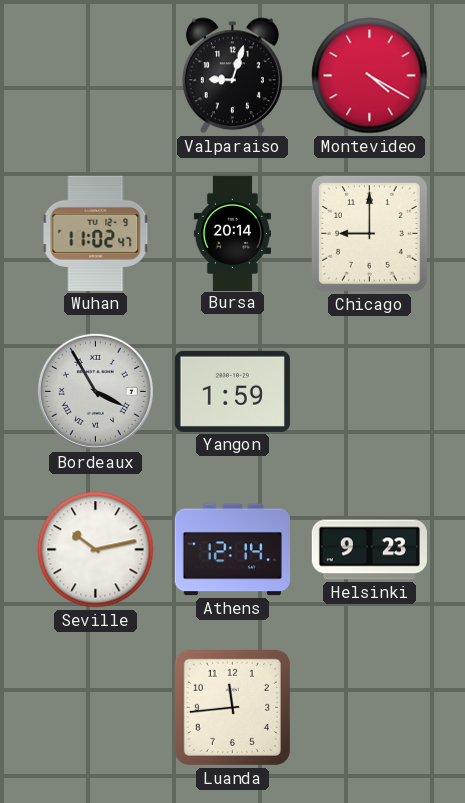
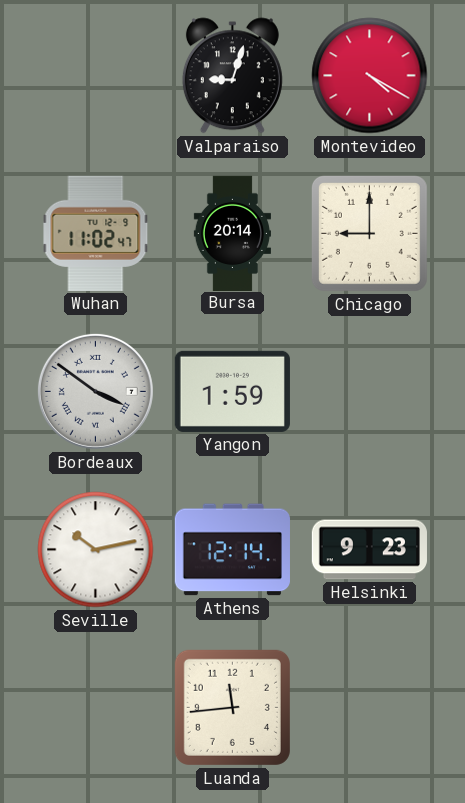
Bordeaux: 3:55 -> 3:51 (95, 391)
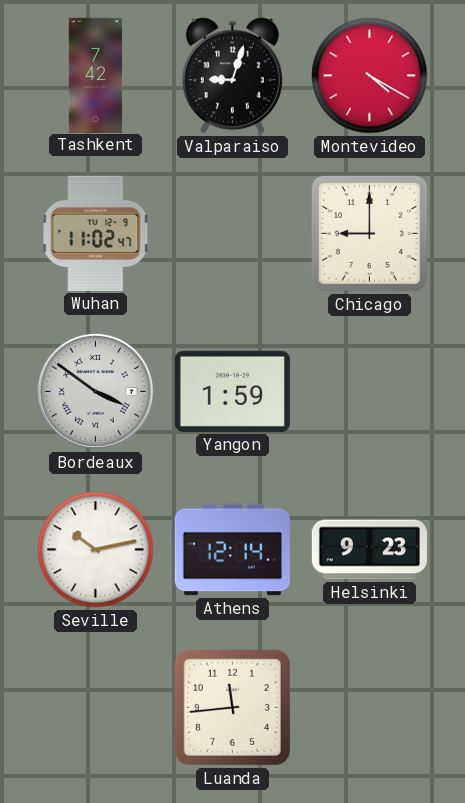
Tashkent: none -> 7:42 (96, 75)
Bursa: 20:14 -> none (232, 233)
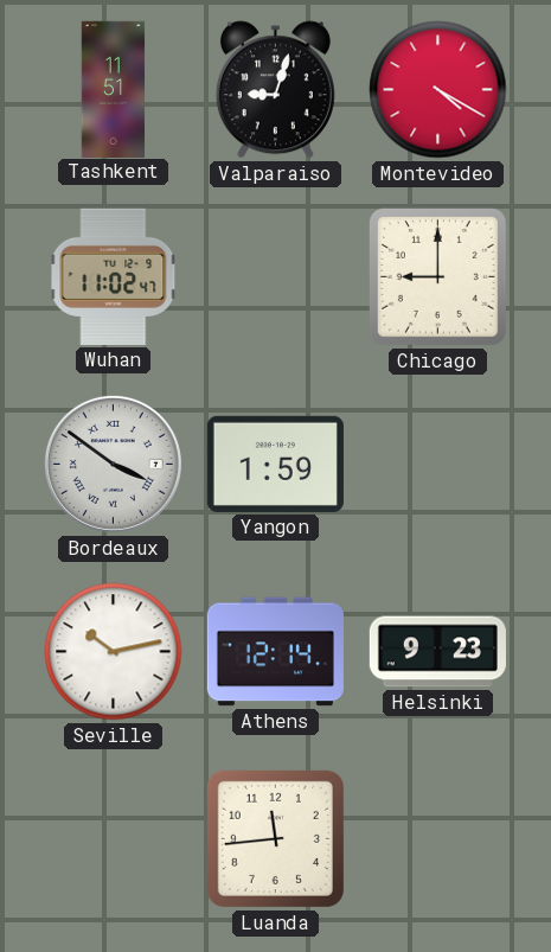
Tashkent: 7:42 -> 11:51 (114, 89)
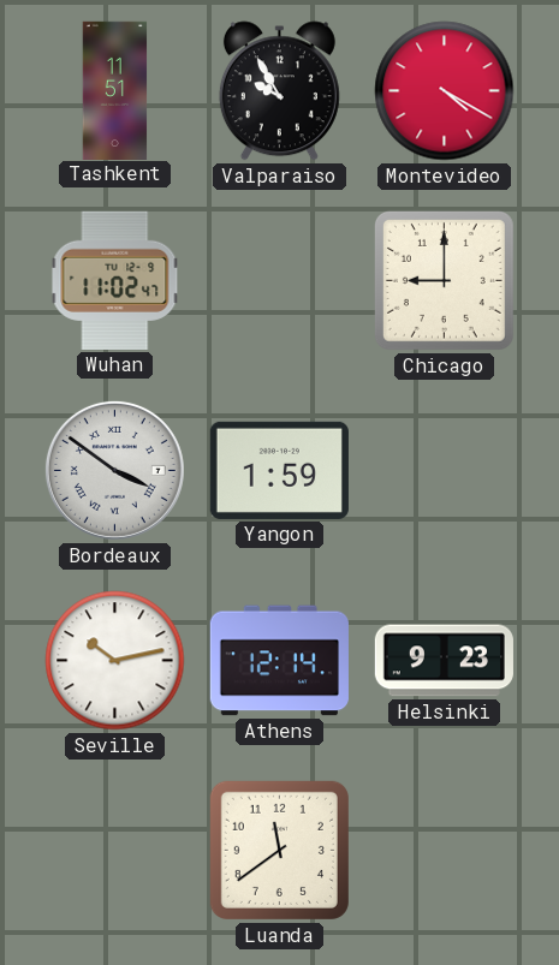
Valparaiso: 9:03 -> 9:55 (279, 91)
Luanda: 11:44 -> 11:39 (279, 850)
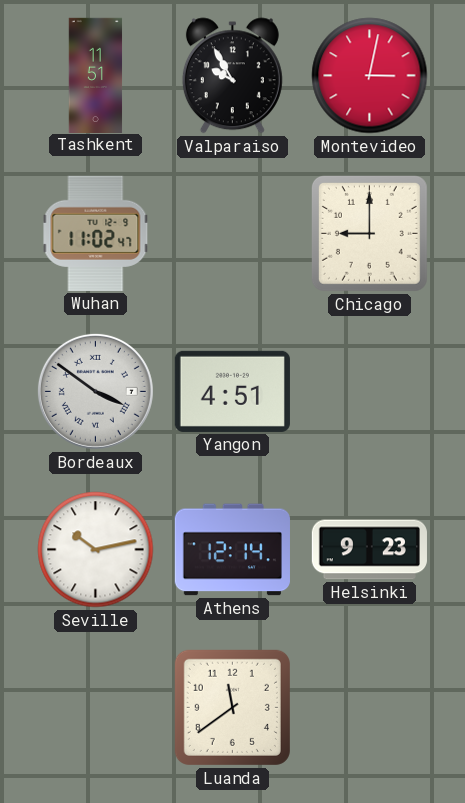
Montevideo: 4:20 -> 3:02 (370, 76)
Yangon: 1:59 -> 4:51 (232, 391)
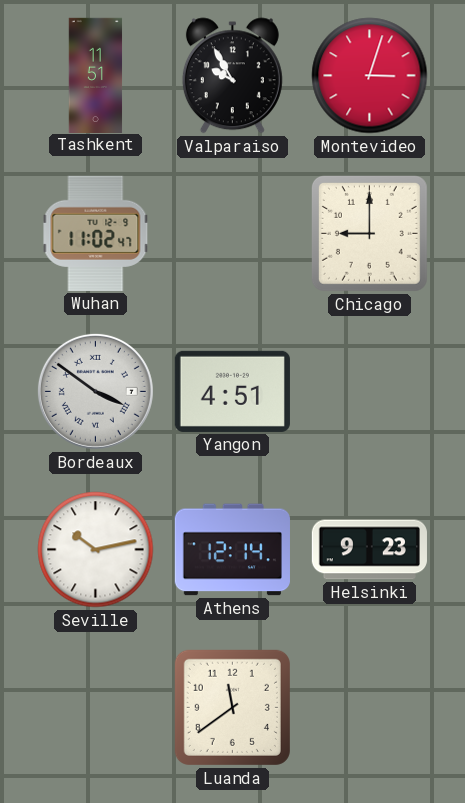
Montevideo: 3:02 -> 3:03 (370, 76)
